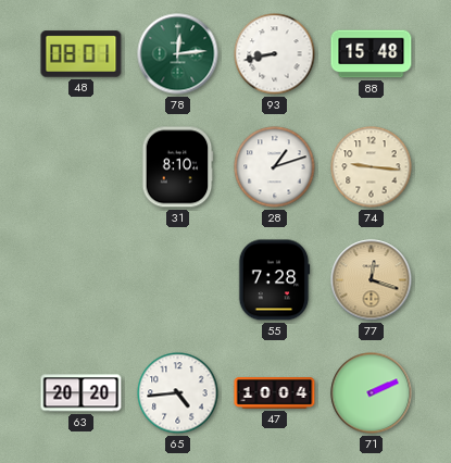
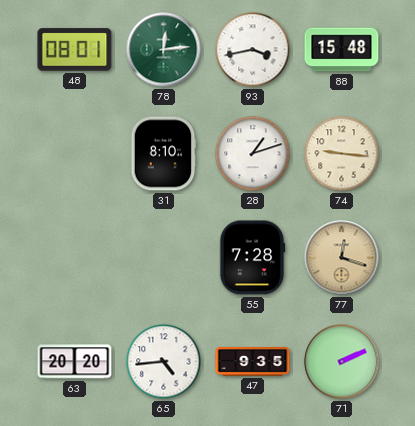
93: 8:43 -> 3:43 (253, 50)
47: 10:04 -> 9:35 (253, 362)
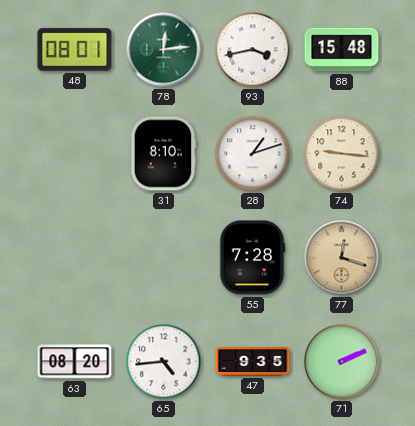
63: 20:20 -> 08:20 (75, 362)
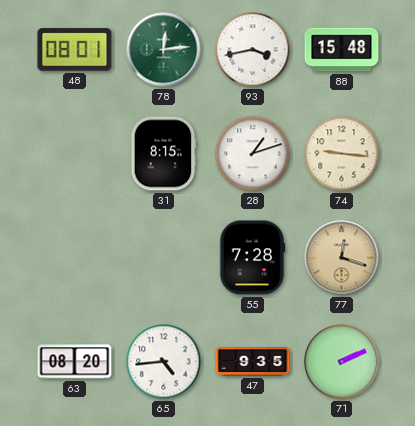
31: 8:10 -> 8:15 (163, 154)
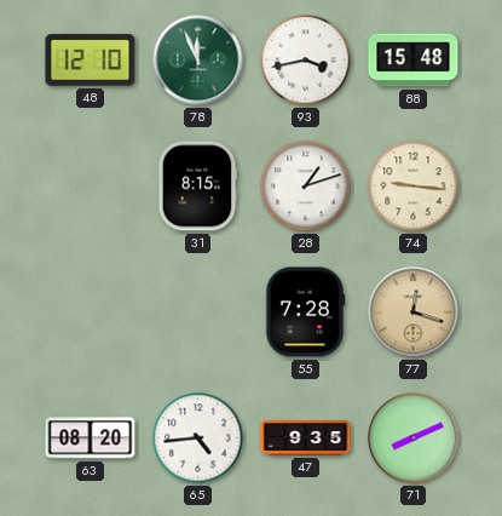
48: 08:01 -> 12:10 (91, 61)
78: 12:14 -> 11:56 (198, 61)
71: 2:11 -> 8:11 (414, 438)
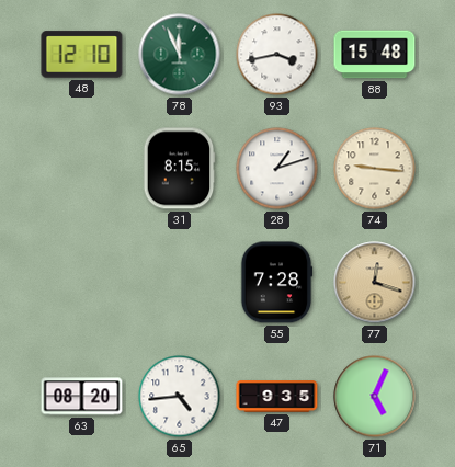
71: 8:11 -> 5:04 (375, 397)
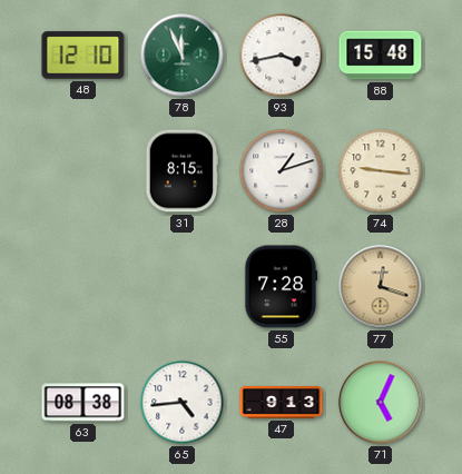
63: 08:20 -> 08:38 (83, 403)
47: 9:35 -> 9:13 (282, 403)
